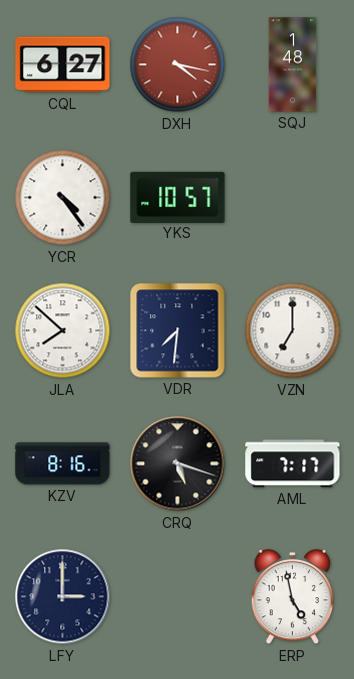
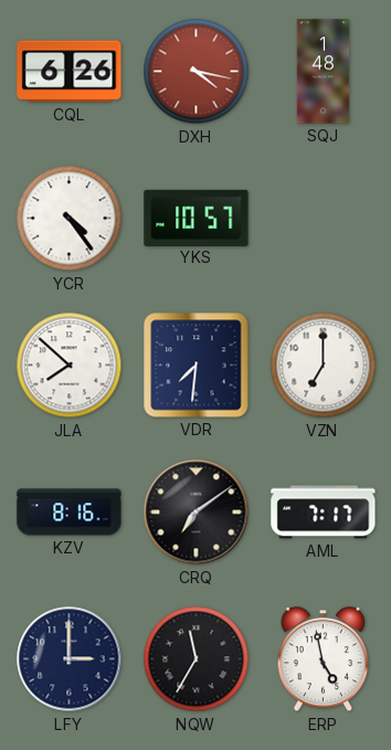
CQL: 6:27 -> 6:26 (70, 72)
CRQ: 5:18 -> 7:09 (197, 513)
NQW: none -> 11:35 (197, 659)
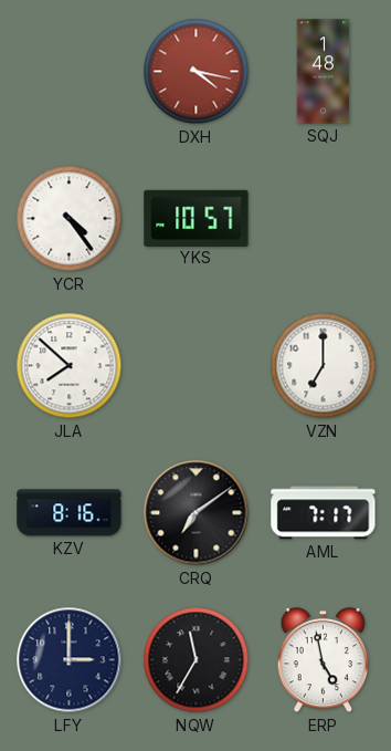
CQL: 6:26 -> none (70, 72)
VDR: 7:31 -> none (197, 366)
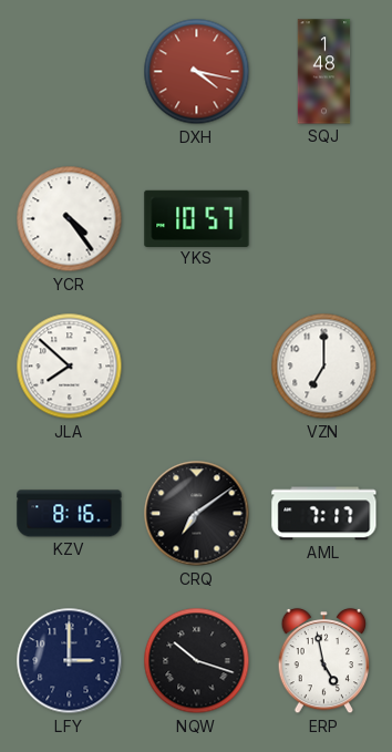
NQW: 11:35 -> 10:18 (197, 661)
